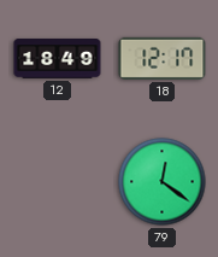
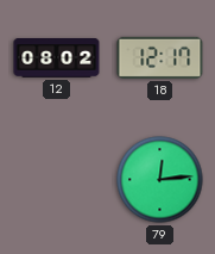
12: 18:49 -> 08:02 (57, 58)
79: 12:21 -> 12:14 (160, 180)
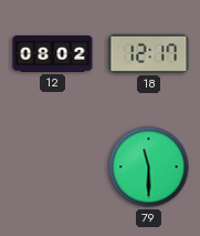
79: 12:14 -> 11:30 (149, 167)
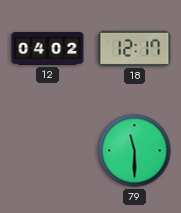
12: 08:02 -> 04:02 (48, 49)
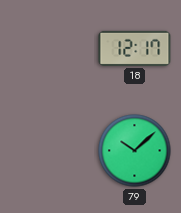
12: 04:02 -> none (48, 49)
79: 11:30 -> 10:08 (135, 151)
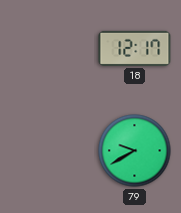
79: 10:08 -> 9:40 (135, 151)
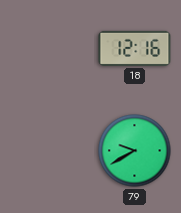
18: 12:17 -> 12:16 (135, 48)
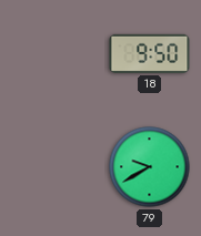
18: 12:16 -> 9:50 (150, 53)
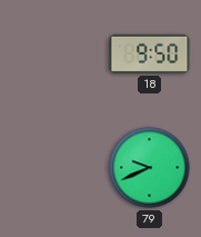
79: 9:40 -> 9:41 (150, 168)
